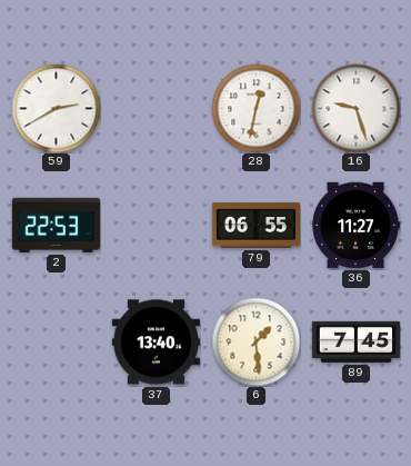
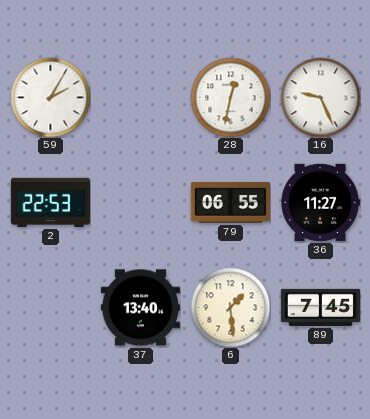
59: 2:40 -> 2:05 (50, 97)
16: 9:27 -> 9:26 (320, 97)
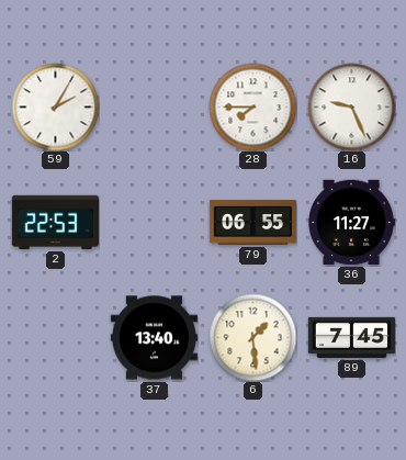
28: 12:32 -> 7:45 (252, 106)
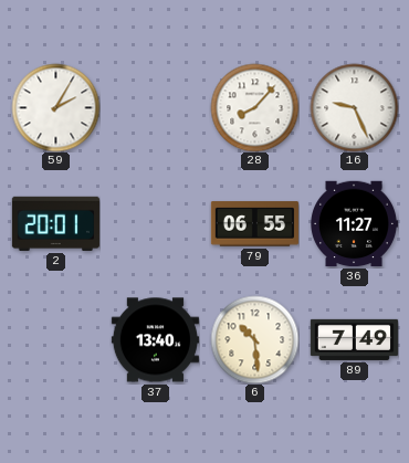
28: 7:45 -> 8:07 (254, 107)
2: 22:53 -> 20:01 (55, 223)
6: 1:29 -> 10:29 (254, 339)
89: 7:45 -> 7:49 (354, 339)
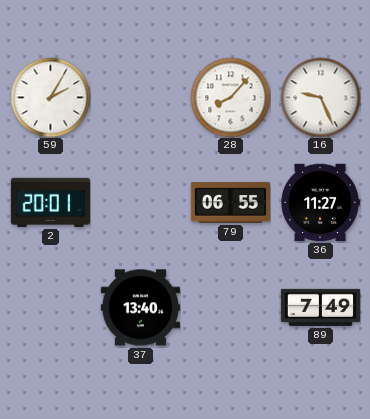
6: 10:29 -> none (254, 339)
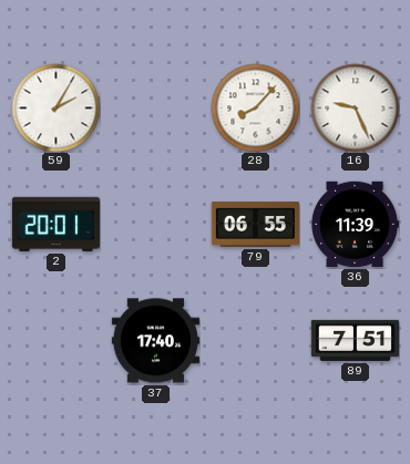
36: 11:27 -> 11:39 (355, 225)
37: 13:40 -> 17:40 (155, 341)
89: 7:49 -> 7:51 (355, 340)
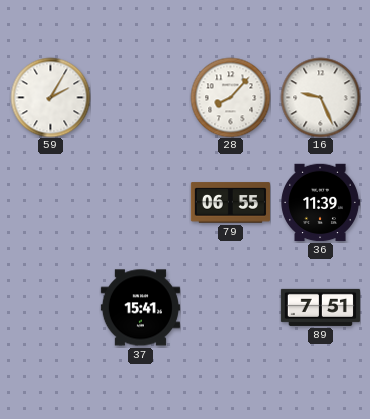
2: 20:01 -> none (55, 224)
37: 17:40 -> 15:41 (140, 308)
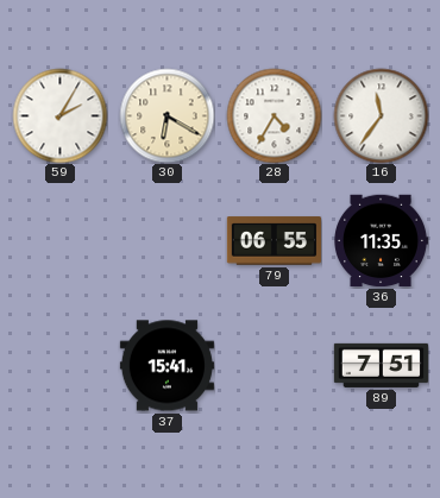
30: none -> 6:20 (166, 115)
28: 8:07 -> 4:35 (274, 115)
16: 9:26 -> 11:36 (381, 115)
36: 11:39 -> 11:35 (381, 241)
